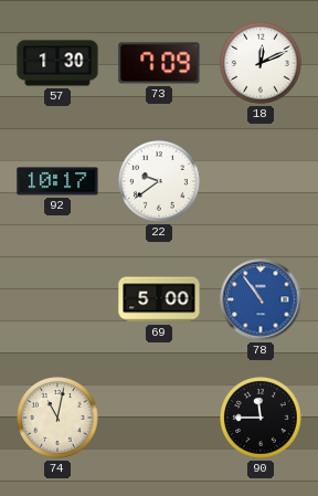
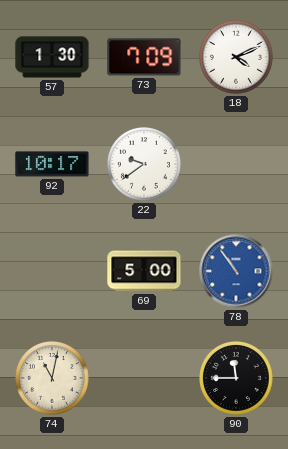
18: 12:11 -> 4:11 (237, 58)
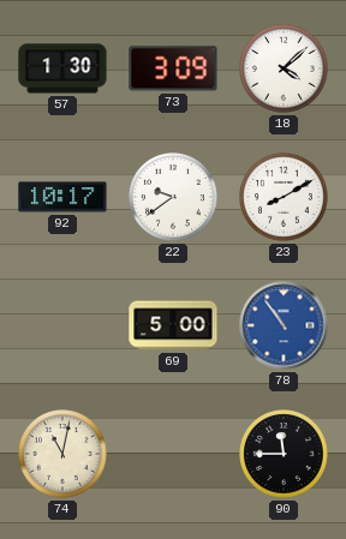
73: 7:09 -> 3:09 (173, 68)
18: 4:11 -> 4:08 (285, 70)
23: none -> 8:10 (285, 198)
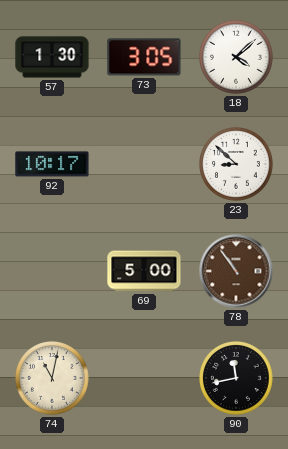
73: 3:09 -> 3:05 (144, 57)
22: 9:39 -> none (174, 198)
23: 8:10 -> 8:52 (237, 165)
78 dial: blue -> brown (236, 271)
90: 11:45 -> 11:43 (237, 379)
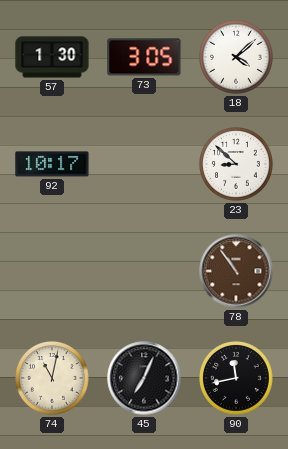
69: 5:00 -> none (144, 271)
45: none -> 7:04 (144, 378)
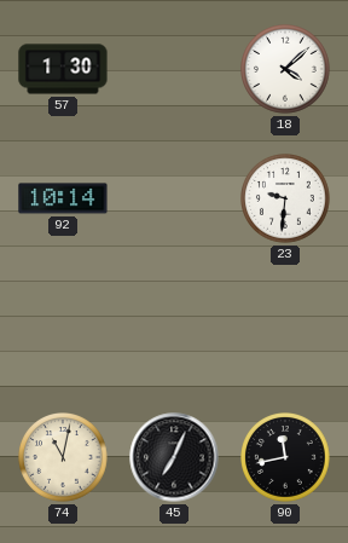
73: 3:05 -> none (144, 57)
92: 10:17 -> 10:14 (63, 198)
23: 8:52 -> 9:31 (286, 200)
78: 10:54 -> none (236, 271)
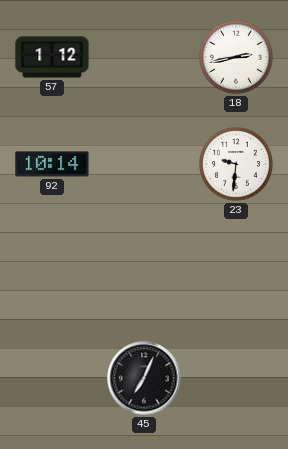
57: 1:30 -> 1:12 (52, 57)
18: 4:08 -> 2:43 (237, 58)
74: 11:02 -> none (64, 458)
90: 11:43 -> none (286, 458)
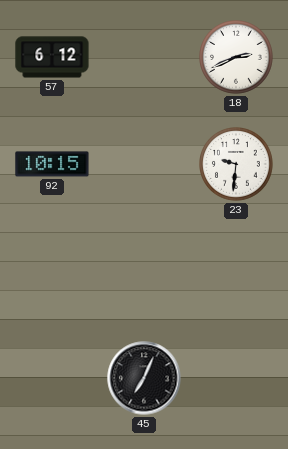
57: 1:12 -> 6:12 (52, 57)
18: 2:43 -> 2:41 (237, 58)
92: 10:14 -> 10:15 (52, 164)
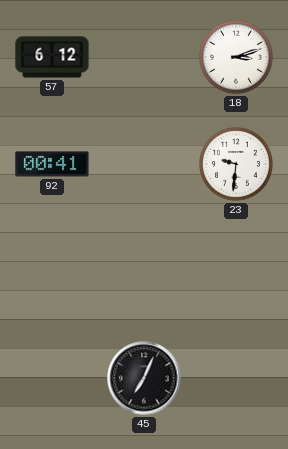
18: 2:41 -> 3:12 (237, 58)
92: 10:15 -> 00:41 (52, 164)
